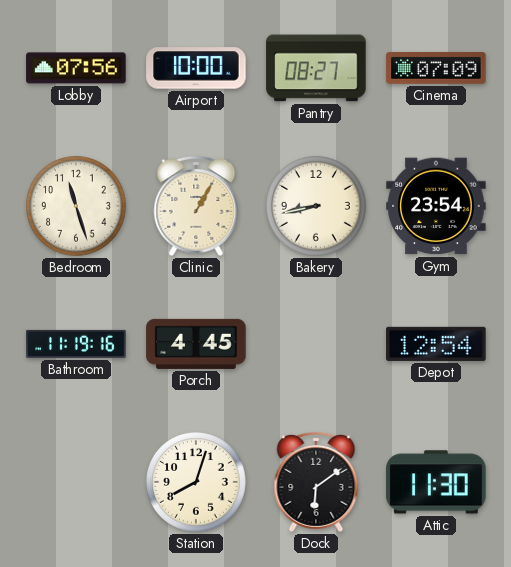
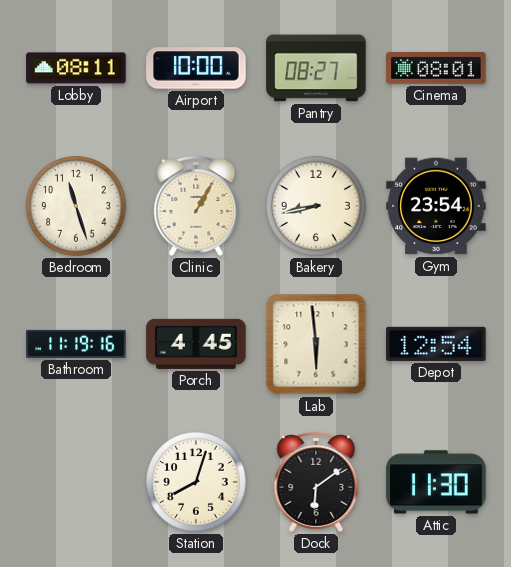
Lobby: 07:56 -> 08:11 (76, 68)
Cinema: 07:09 -> 08:01 (436, 68)
Lab: none -> 5:59 (316, 344)
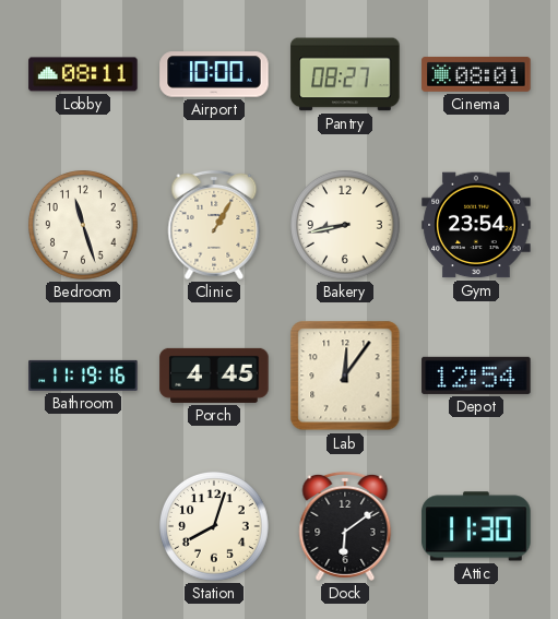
Lab: 5:59 -> 12:06 (345, 376)
